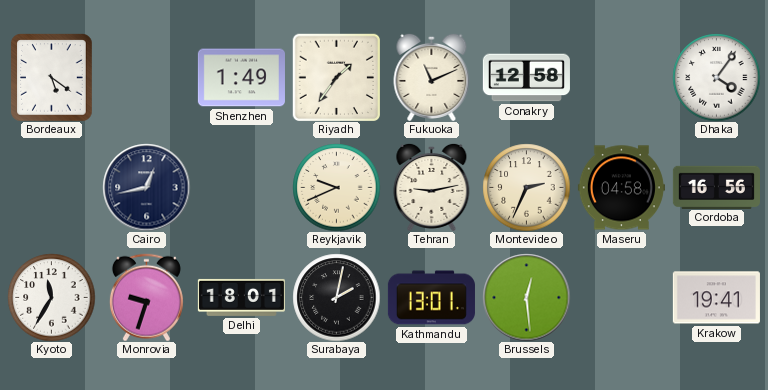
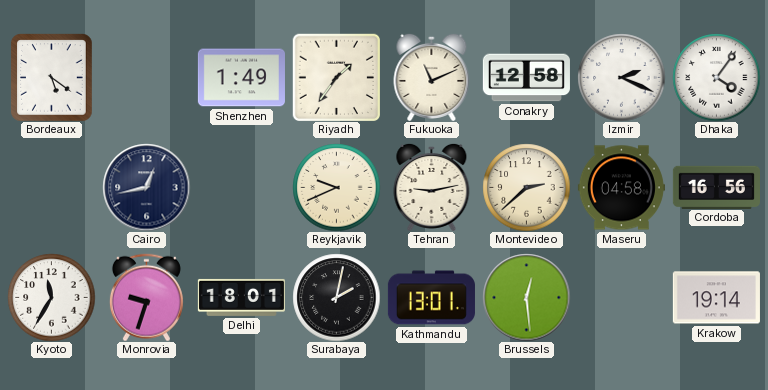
Izmir: none -> 2:19 (621, 77)
Montevideo: 2:34 -> 2:38 (526, 187)
Krakow: 19:41 -> 19:14 (716, 298)
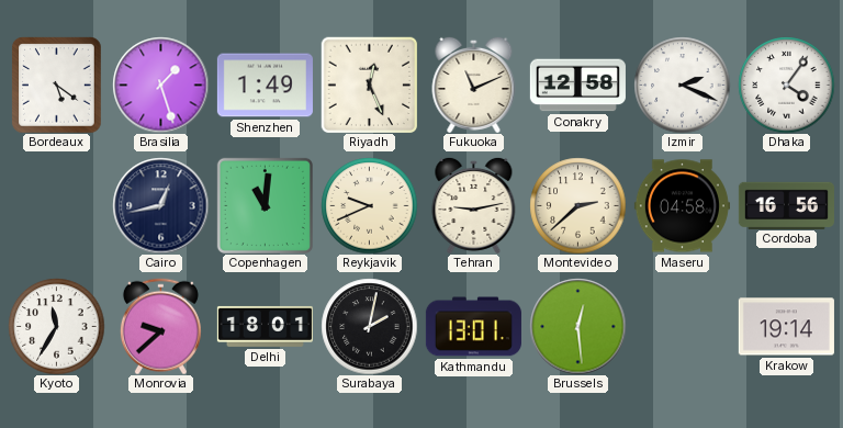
Brasilia: none -> 1:27 (160, 85)
Riyadh: 1:36 -> 12:26 (369, 85)
Copenhagen: none -> 11:01 (265, 205)
Monrovia: 9:33 -> 9:38 (160, 326)
